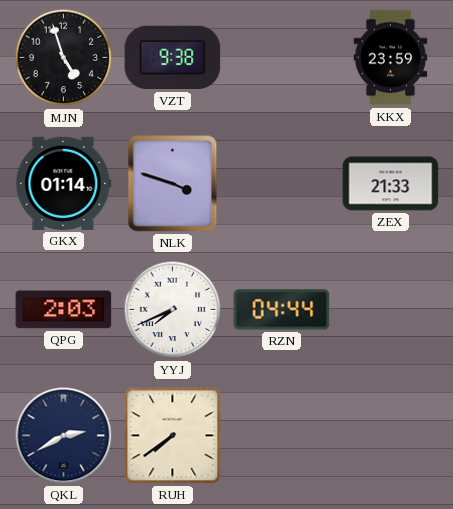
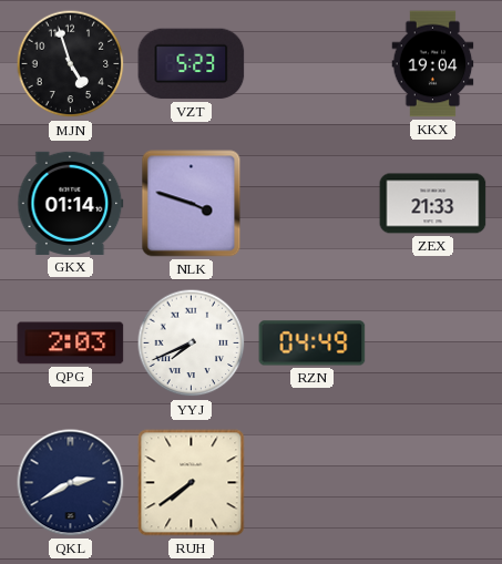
VZT: 9:38 -> 5:23 (192, 64)
KKX: 23:59 -> 19:04 (433, 64)
RZN: 04:44 -> 04:49 (313, 343)
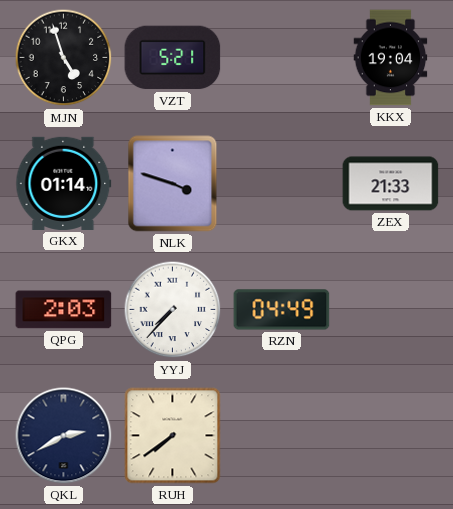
VZT: 5:23 -> 5:21 (173, 58)
YYJ: 7:41 -> 7:37 (173, 310)
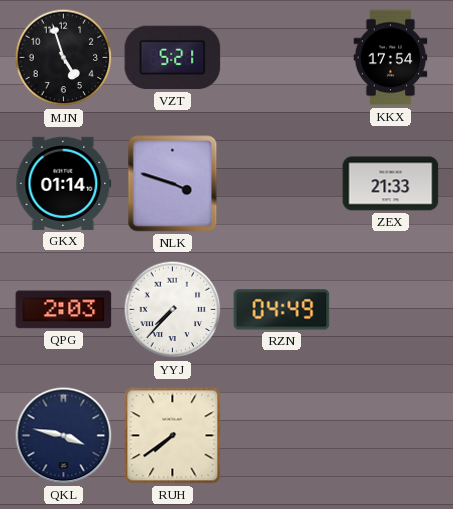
KKX: 19:04 -> 17:54 (391, 58)
QKL: 2:40 -> 3:47 (64, 436)
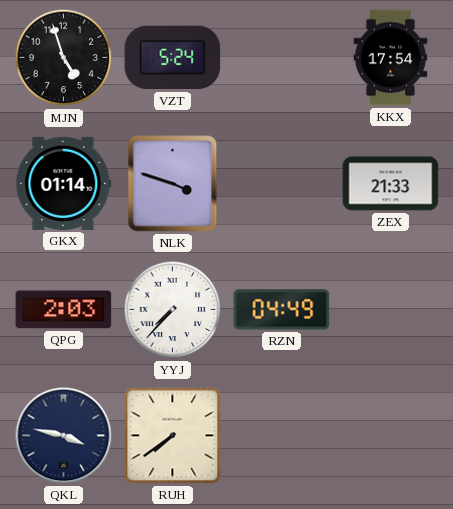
VZT: 5:21 -> 5:24 (173, 58)
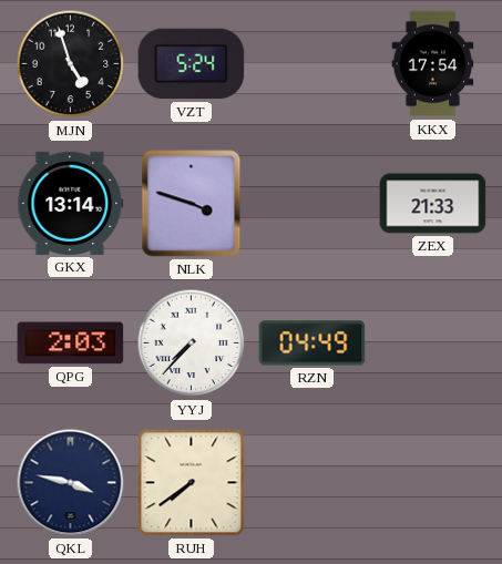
GKX: 01:14 -> 13:14 (71, 203)
